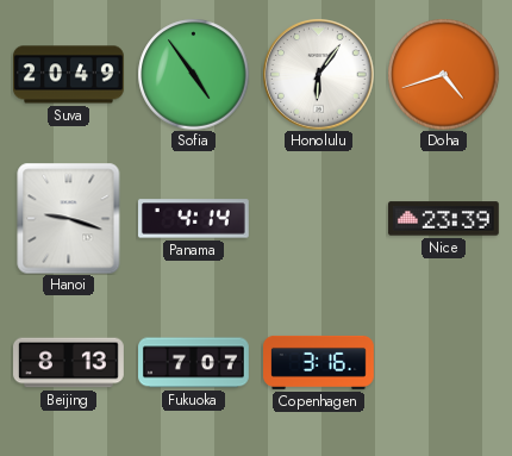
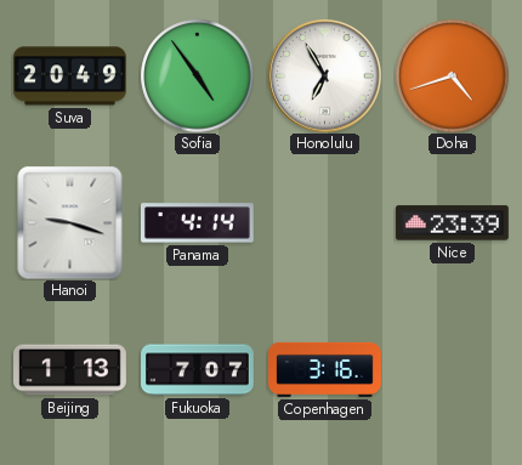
Honolulu: 6:06 -> 6:55 (324, 75)
Beijing: 8:13 -> 1:13 (70, 370)
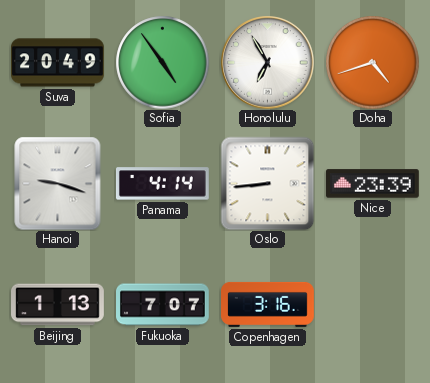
Oslo: none -> 8:44 (267, 183)
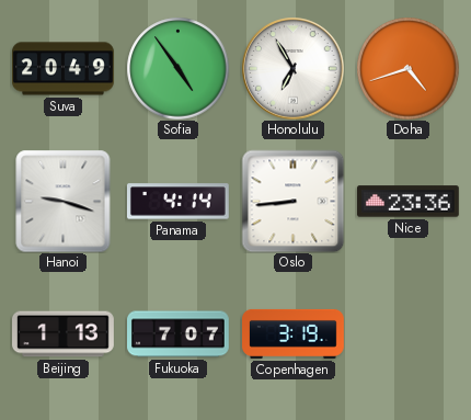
Nice: 23:39 -> 23:36 (407, 202)
Copenhagen: 3:16 -> 3:19 (294, 333)
